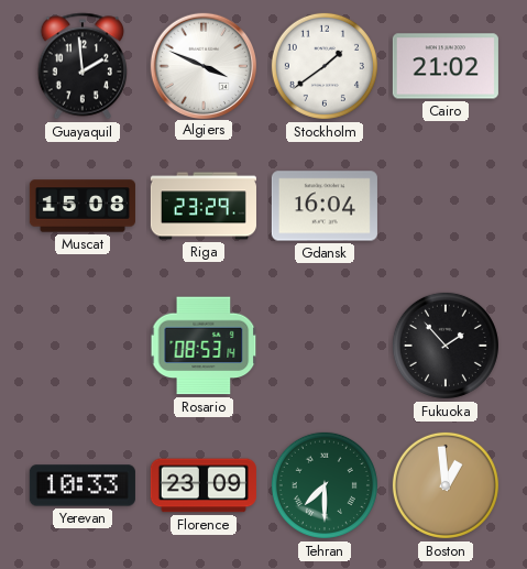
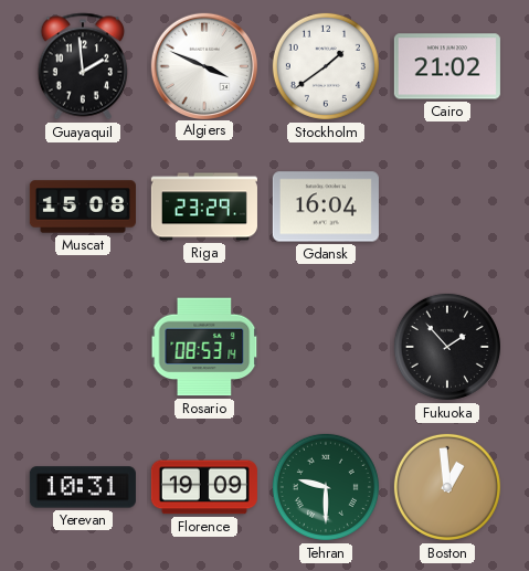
Yerevan: 10:33 -> 10:31 (83, 487)
Florence: 23:09 -> 19:09 (204, 487)
Tehran: 7:30 -> 9:30 (326, 487)
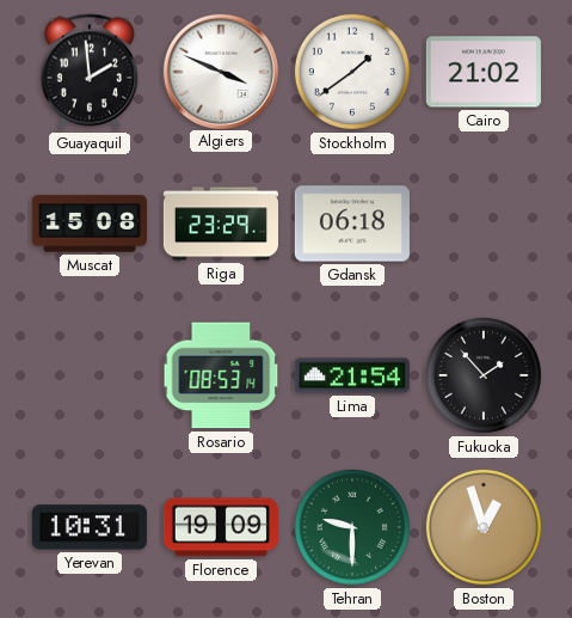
Gdansk: 16:04 -> 06:18 (352, 224)
Lima: none -> 21:54 (352, 375)
Boston: 12:59 -> 12:57 (484, 527)
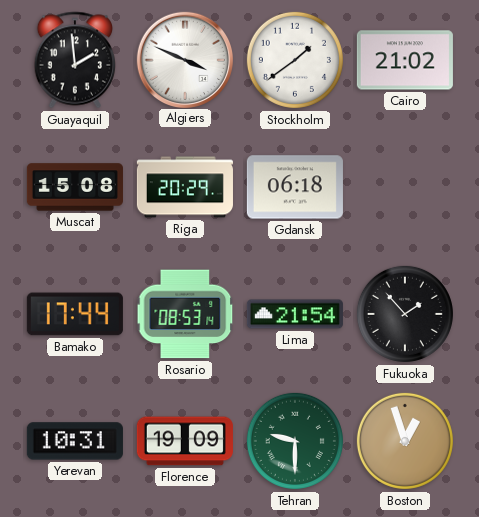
Riga: 23:29 -> 20:29 (185, 187)
Bamako: none -> 17:44 (75, 314)
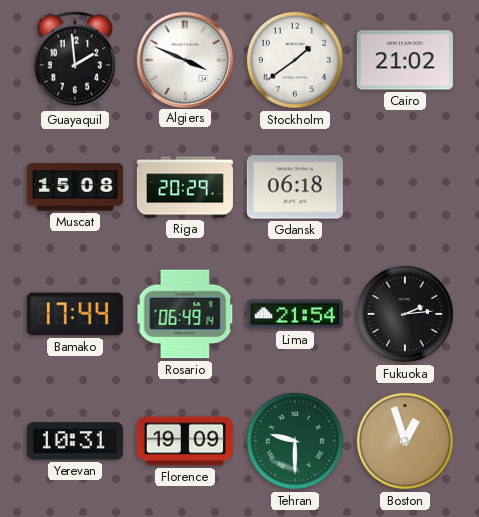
Rosario: 08:53 -> 06:49 (185, 314)
Fukuoka: 1:53 -> 2:14 (405, 314)
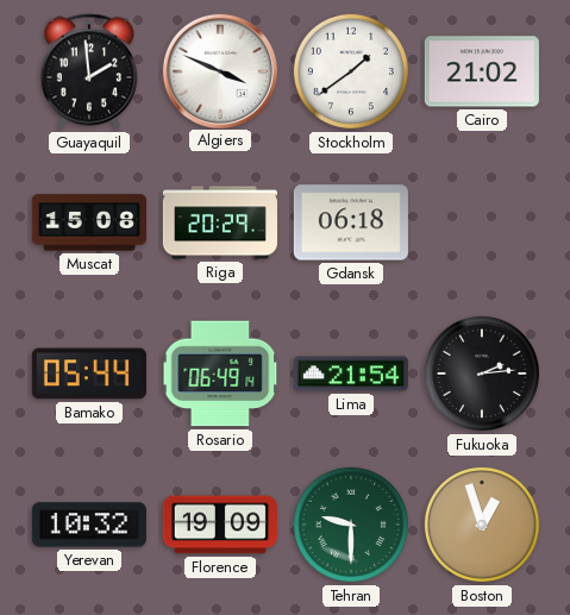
Bamako: 17:44 -> 05:44 (89, 374)
Yerevan: 10:31 -> 10:32 (89, 525)
